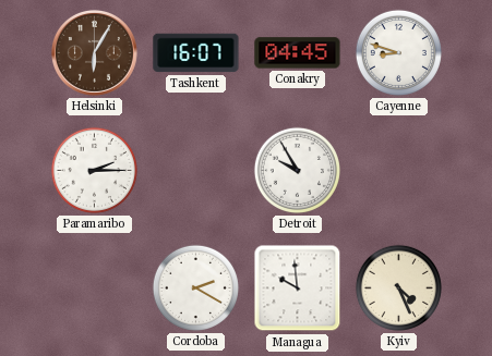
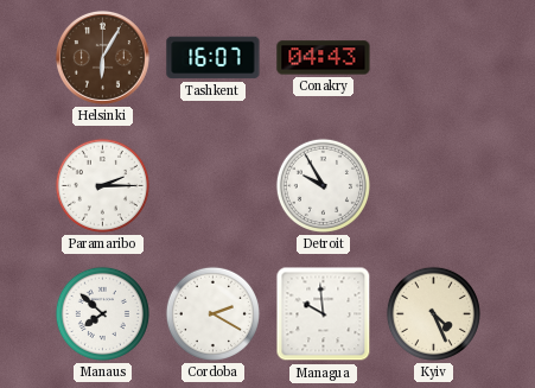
Conakry: 04:45 -> 04:43 (324, 58)
Cayenne: 8:48 -> none (398, 52)
Manaus: none -> 7:52 (102, 313)
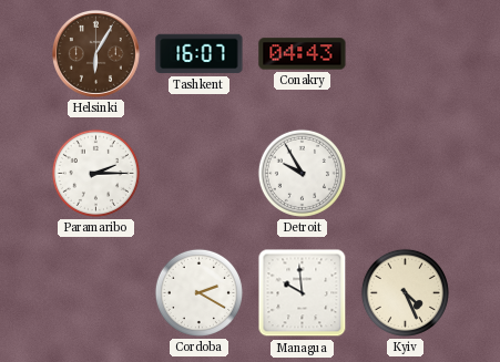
Manaus: 7:52 -> none (102, 313)
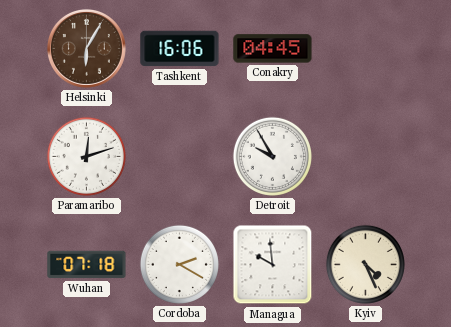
Tashkent: 16:07 -> 16:06 (180, 49)
Conakry: 04:43 -> 04:45 (273, 49)
Paramaribo: 2:15 -> 12:12 (86, 156)
Wuhan: none -> 07:18 (87, 265)
